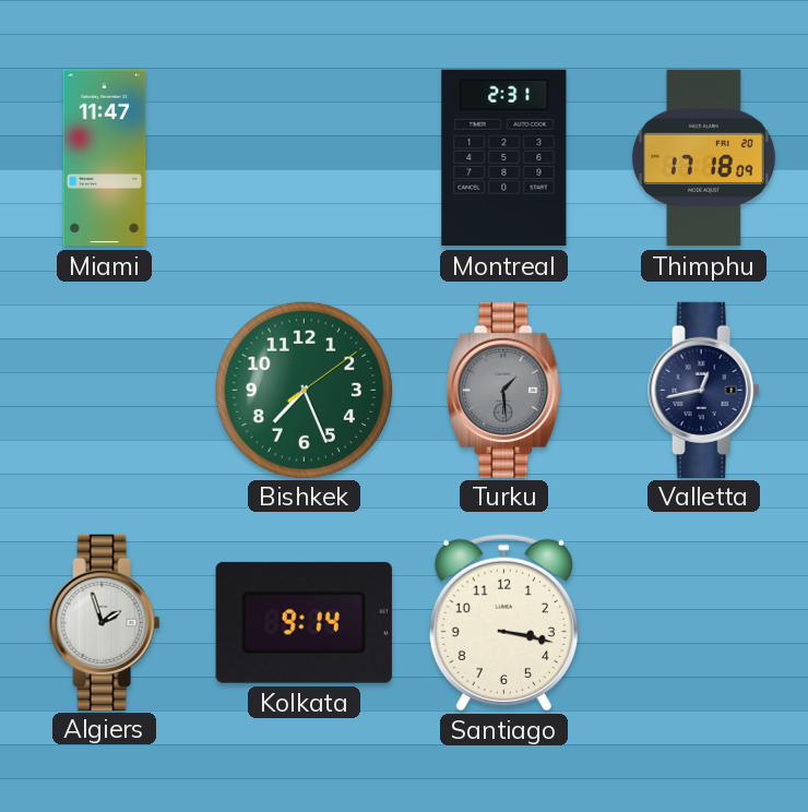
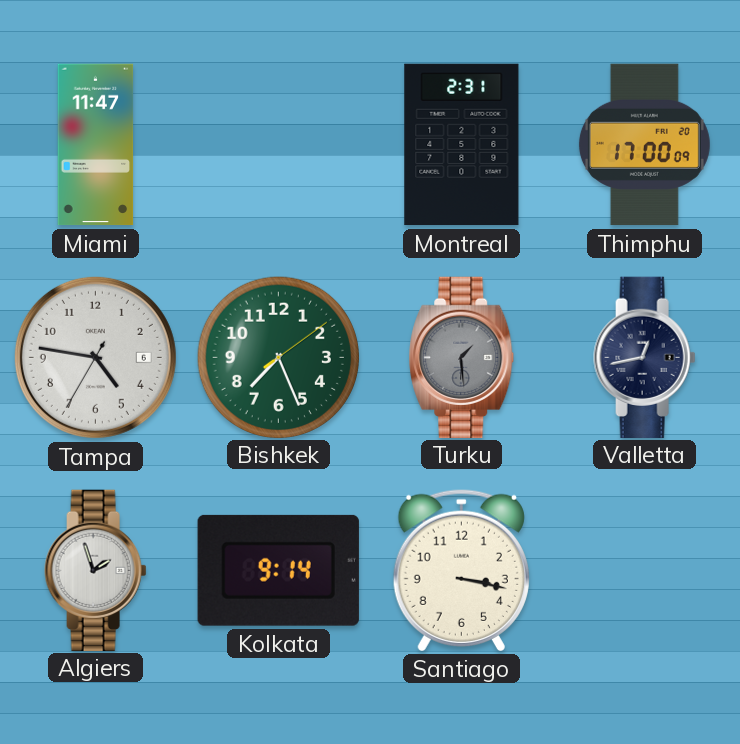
Thimphu: 17:18 -> 17:00 (644, 145)
Tampa: none -> 4:46 (95, 357)
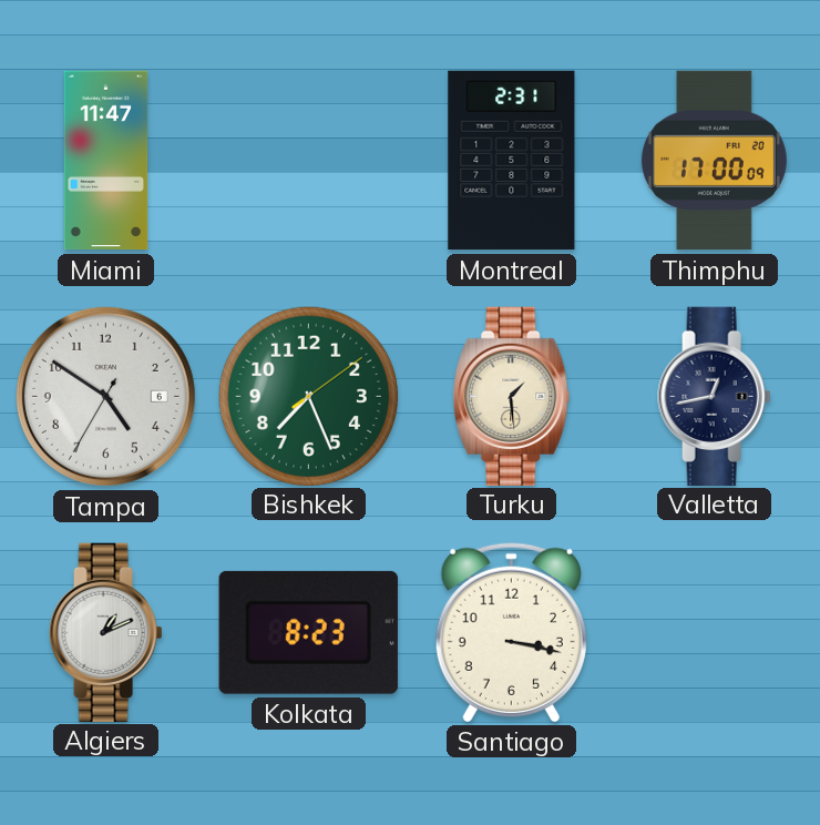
Tampa: 4:46 -> 4:50 (105, 396)
Turku dial: grey -> cream (512, 396)
Algiers: 1:57 -> 1:11 (106, 632)
Kolkata: 9:14 -> 8:23 (308, 632)
